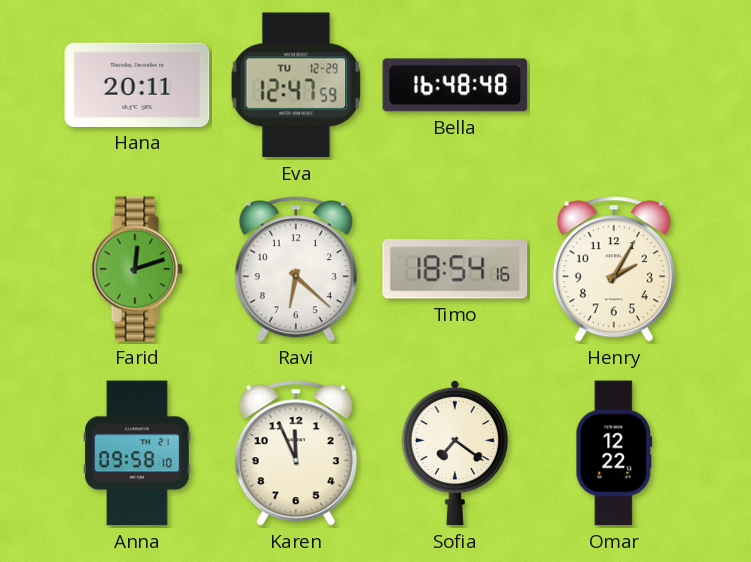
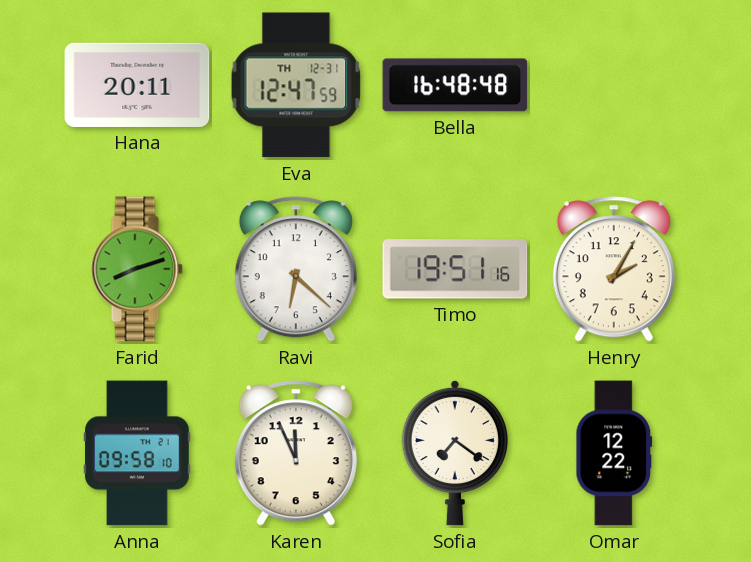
Eva date: TU 12-29 -> TH 12-31 (296, 85)
Farid: 12:12 -> 8:12 (137, 269)
Timo: 18:54 -> 19:51 (455, 269)
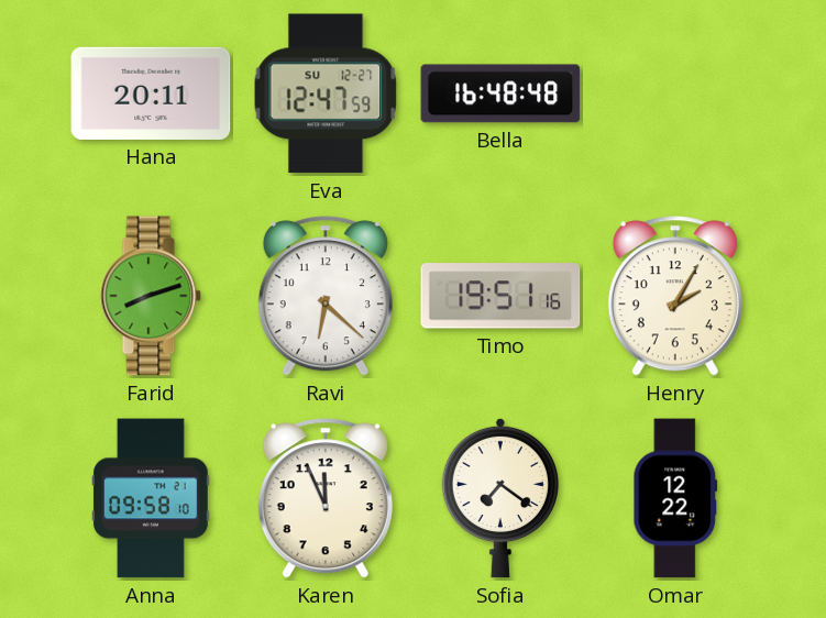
Eva date: TH 12-31 -> SU 12-27 (326, 93)
